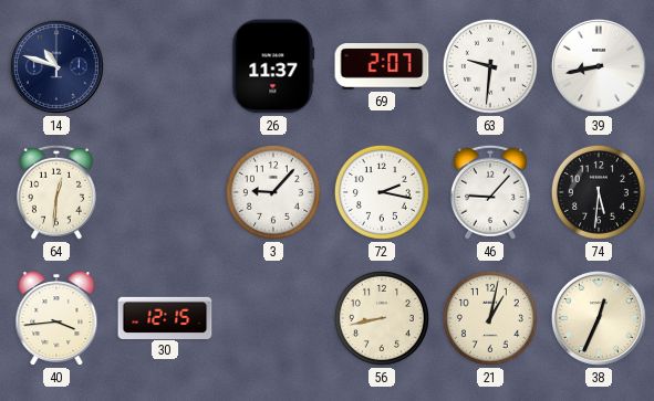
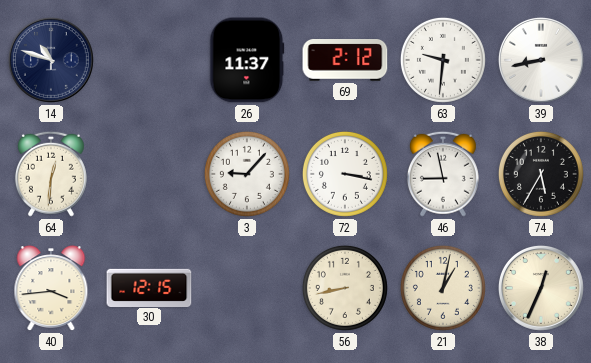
69: 2:07 -> 2:12 (345, 61)
72: 2:17 -> 3:17 (345, 174)
46: 9:07 -> 8:58 (443, 174)
74: 5:31 -> 5:35 (541, 174)
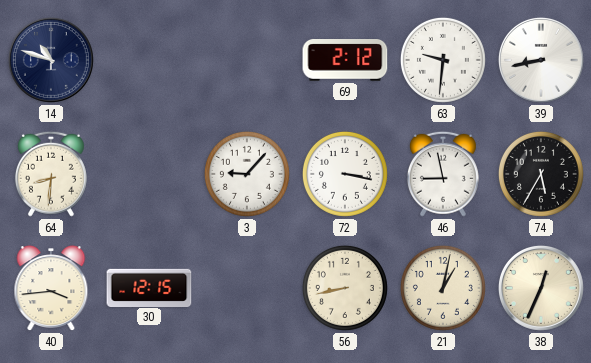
26: 11:37 -> none (247, 60)
64: 12:31 -> 8:31 (51, 174)
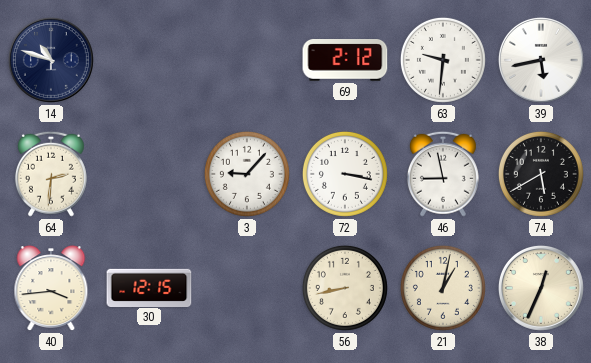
39: 8:43 -> 5:43 (541, 60)
64: 8:31 -> 2:31 (51, 174)
74: 5:35 -> 5:40 (541, 174)
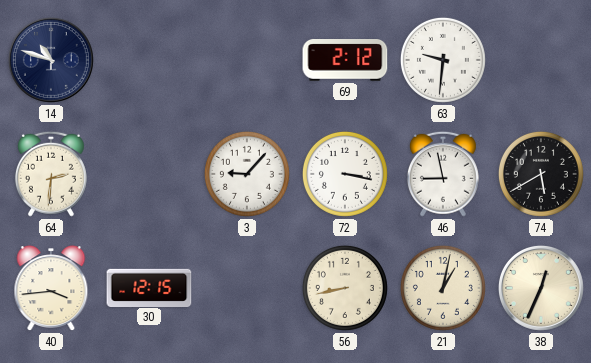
39: 5:43 -> none (541, 60)
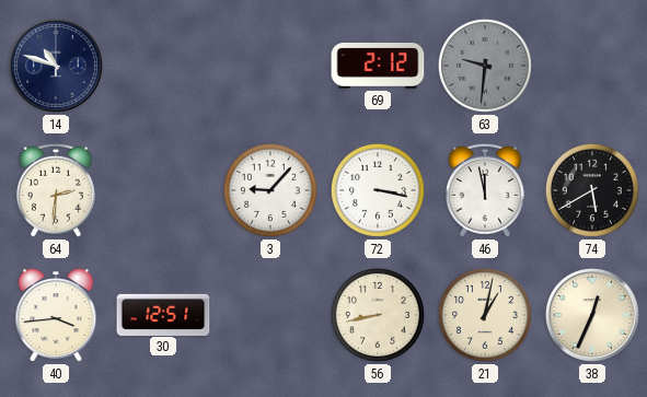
63 dial: white -> grey (485, 66)
46: 8:58 -> 11:58 (485, 190)
30: 12:15 -> 12:51 (163, 314)
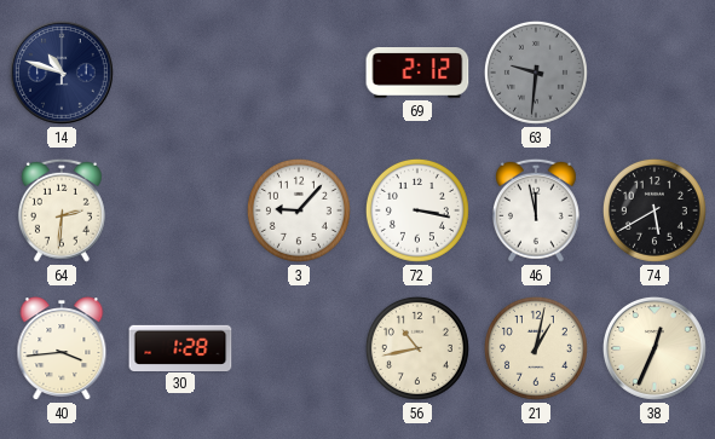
30: 12:51 -> 1:28 (180, 347)
56: 8:43 -> 10:43 (417, 348)
